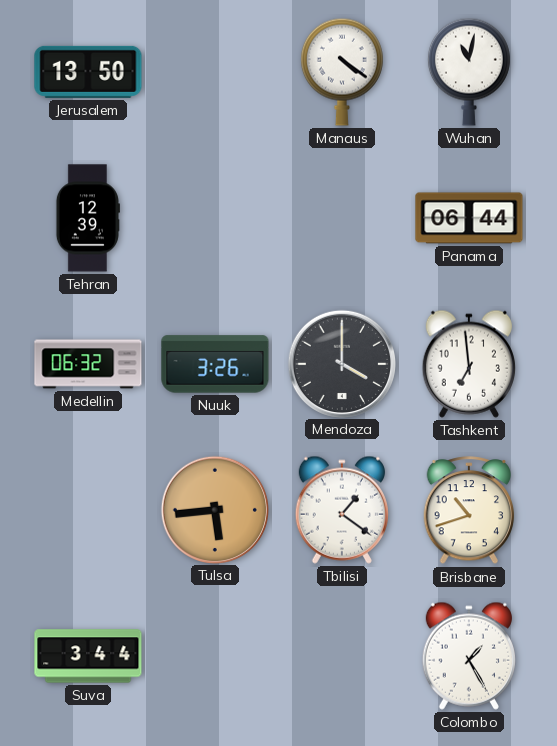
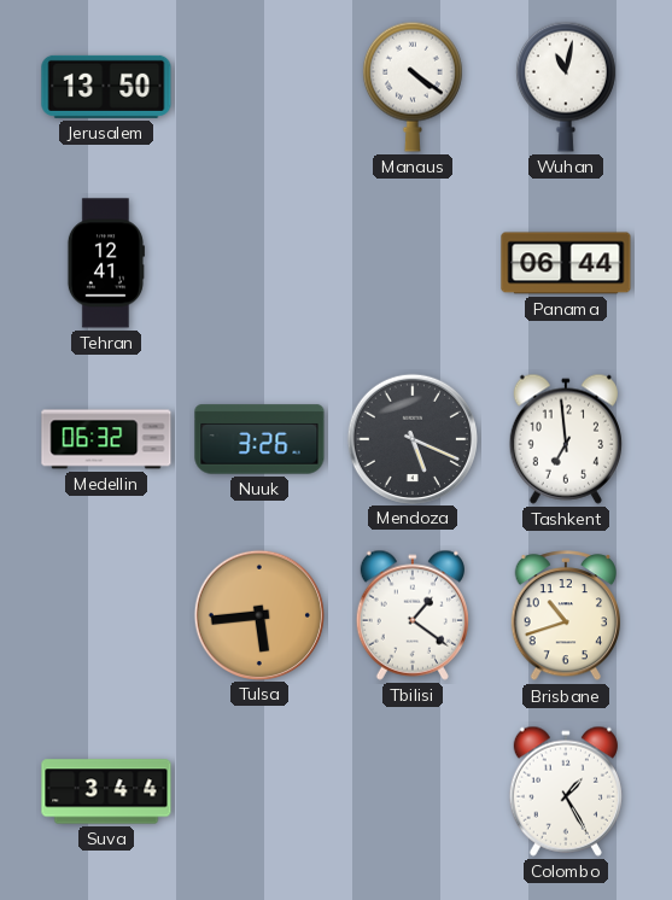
Tehran: 12:39 -> 12:41 (105, 263)
Mendoza: 4:00 -> 5:19 (411, 438)
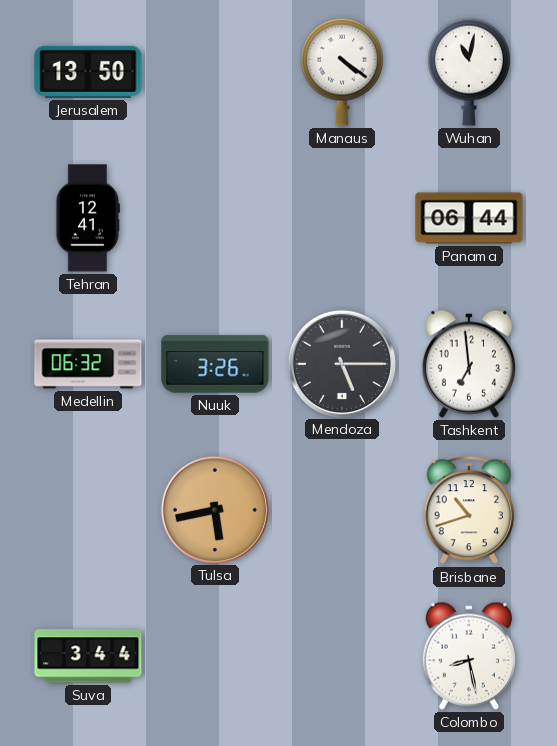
Mendoza: 5:19 -> 5:15 (341, 363)
Tulsa: 5:44 -> 5:43 (214, 509)
Tbilisi: 1:21 -> none (413, 615)
Colombo: 1:25 -> 8:28 (469, 656)
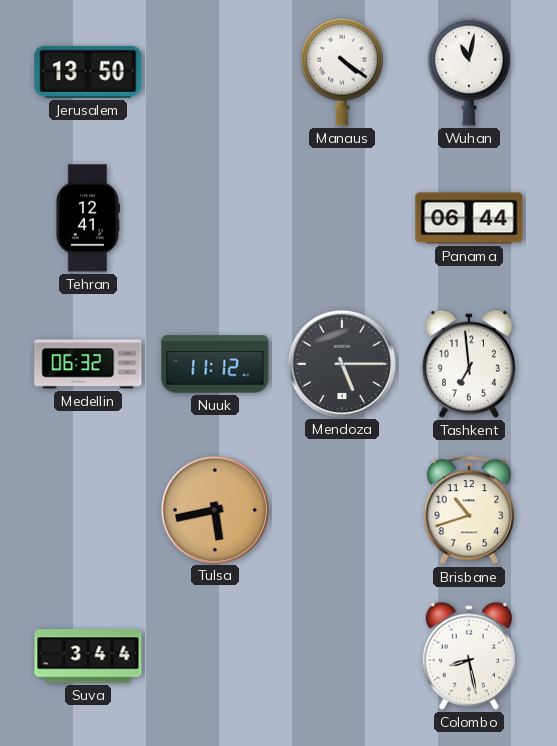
Nuuk: 3:26 -> 11:12 (215, 364)
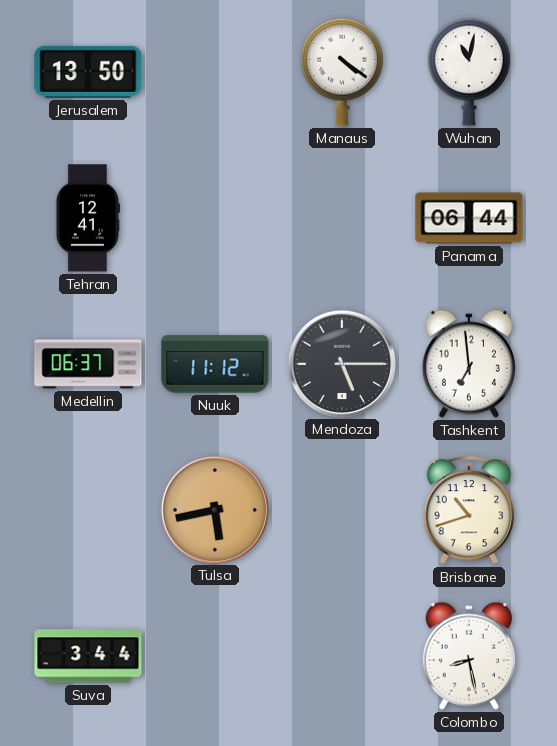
Medellin: 06:32 -> 06:37 (88, 364)
